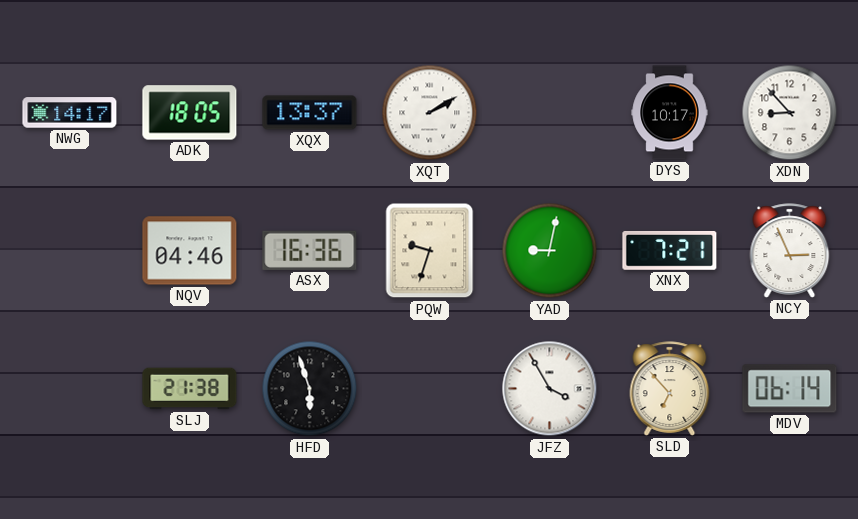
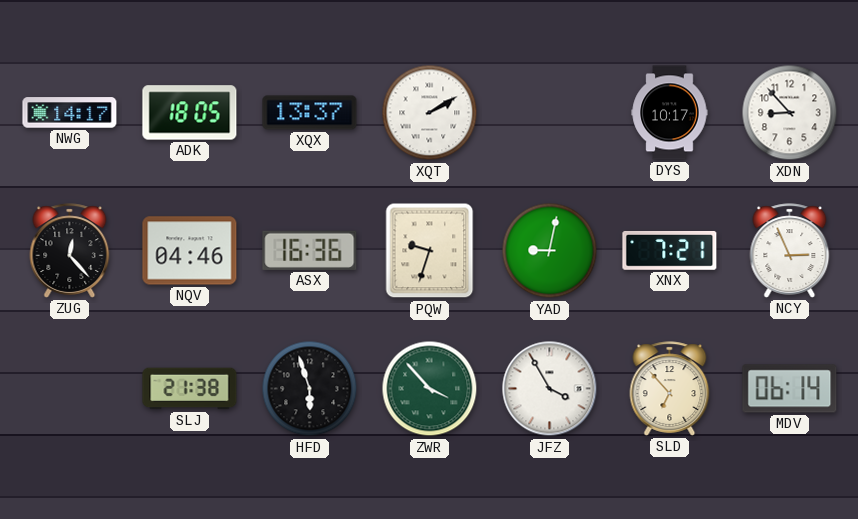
ZUG: none -> 12:23 (70, 251)
ZWR: none -> 3:53 (430, 389)
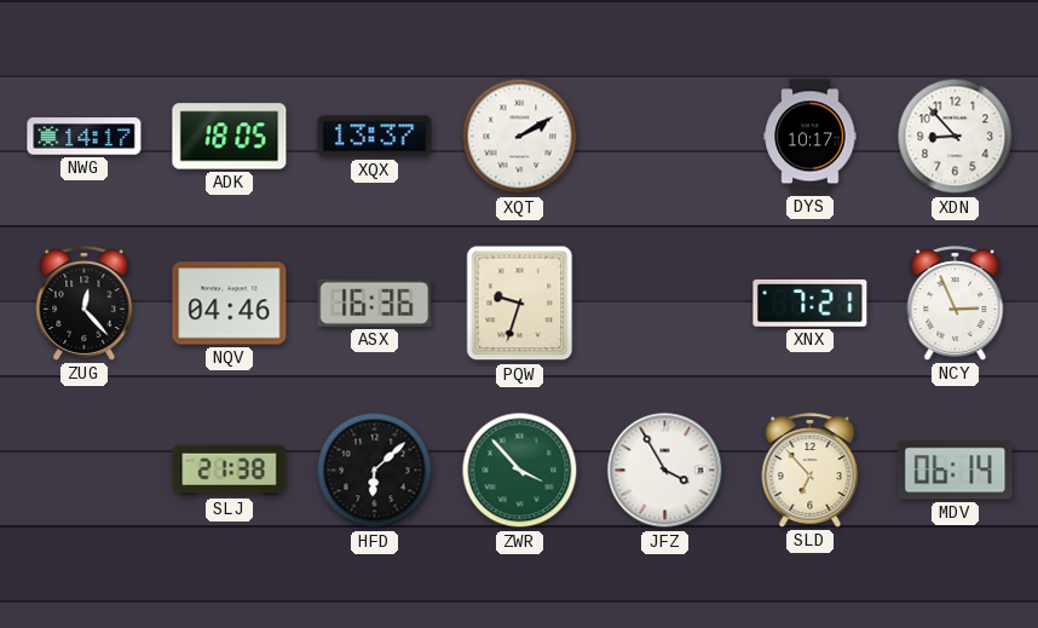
YAD: 9:02 -> none (550, 251)
HFD: 5:57 -> 6:08 (375, 471)
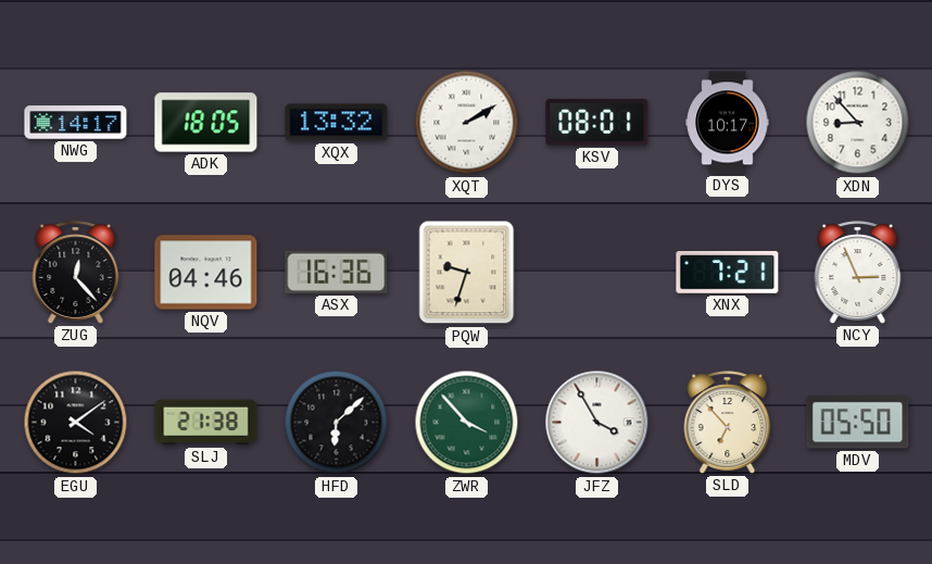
XQX: 13:37 -> 13:32 (337, 123)
KSV: none -> 08:01 (597, 123)
EGU: none -> 4:09 (76, 423)
MDV: 06:14 -> 05:50 (858, 423)
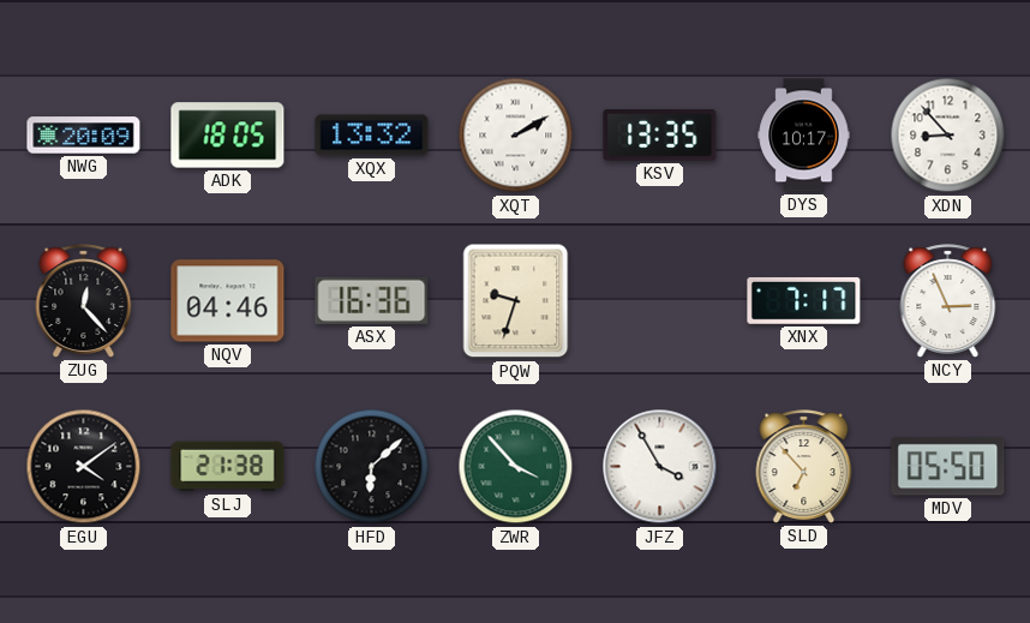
NWG: 14:17 -> 20:09 (84, 136)
KSV: 08:01 -> 13:35 (660, 136)
XNX: 7:21 -> 7:17 (804, 300)
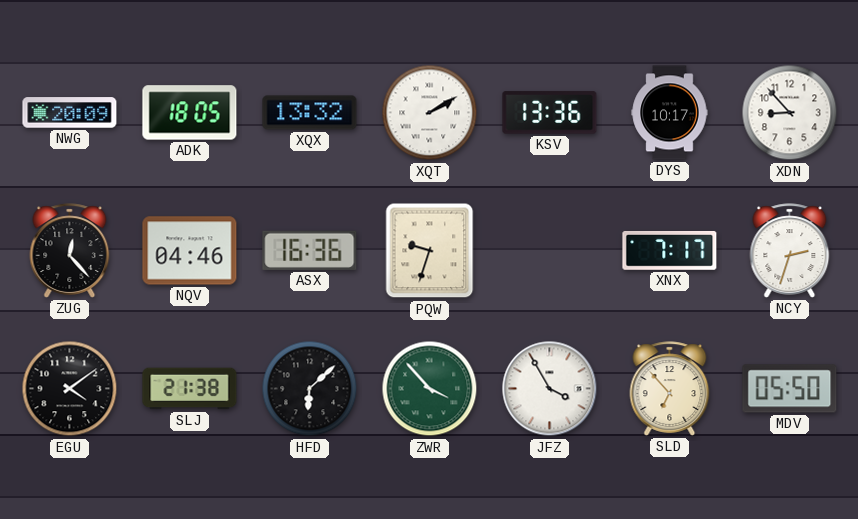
KSV: 13:35 -> 13:36 (550, 113)
NCY: 2:56 -> 2:33 (790, 251)
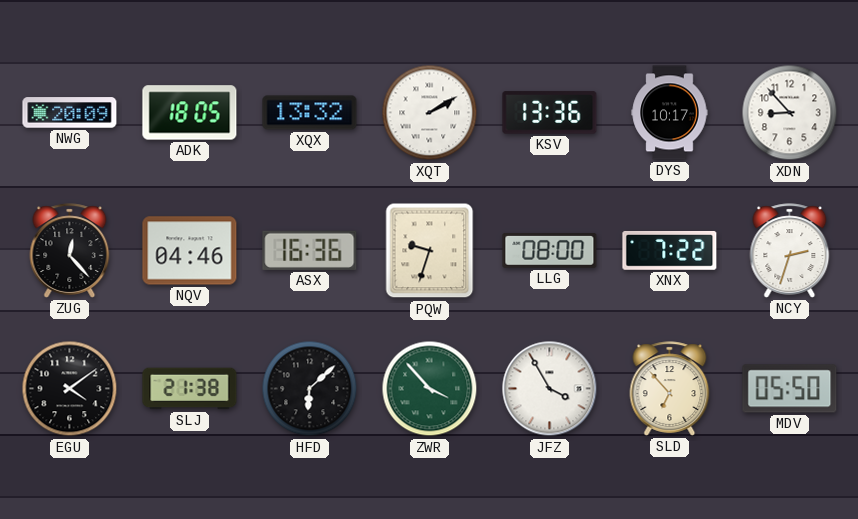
LLG: none -> 08:00 (550, 250)
XNX: 7:17 -> 7:22 (670, 250)
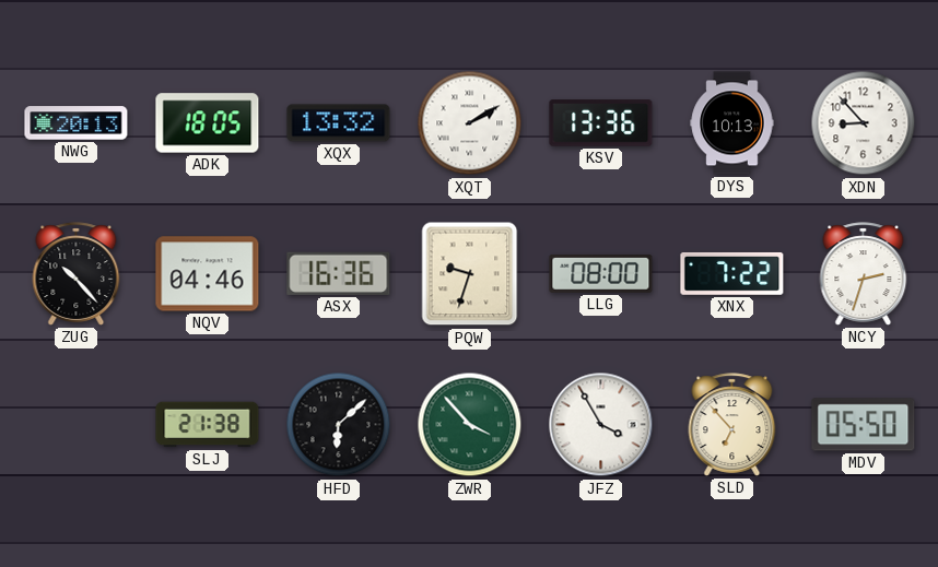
NWG: 20:09 -> 20:13 (77, 123)
DYS: 10:17 -> 10:13 (732, 123)
ZUG: 12:23 -> 10:23 (77, 274)
EGU: 4:09 -> none (70, 389)
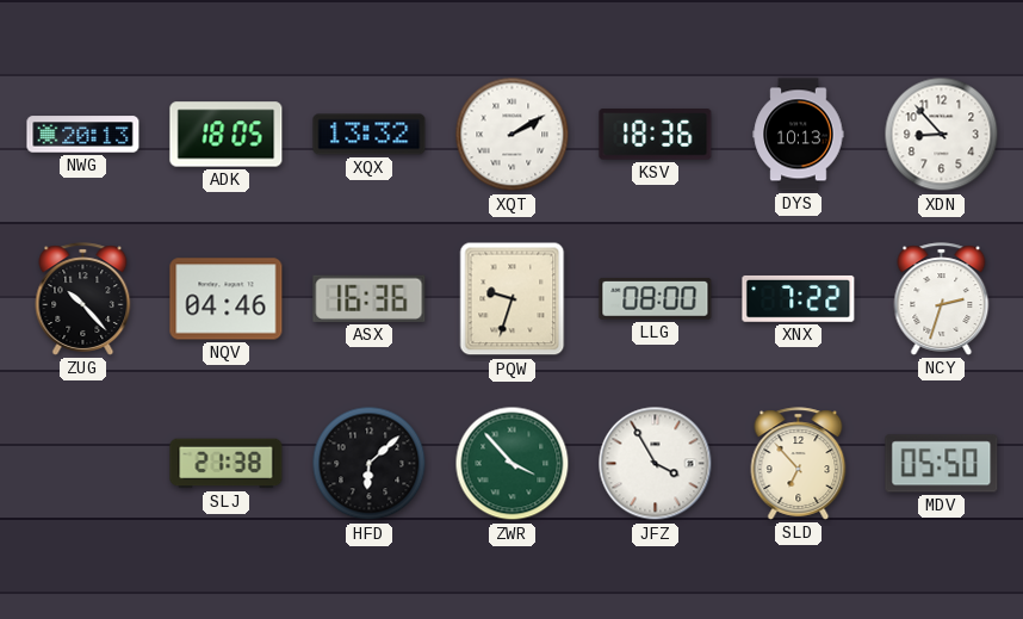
KSV: 13:36 -> 18:36 (656, 135)
